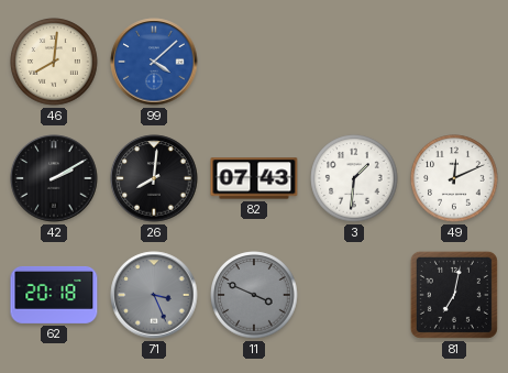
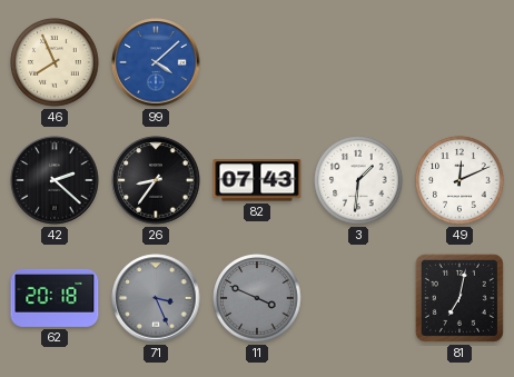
46: 8:01 -> 7:56 (55, 62)
42: 2:10 -> 2:22 (55, 180)
26: 8:01 -> 8:36 (156, 180)
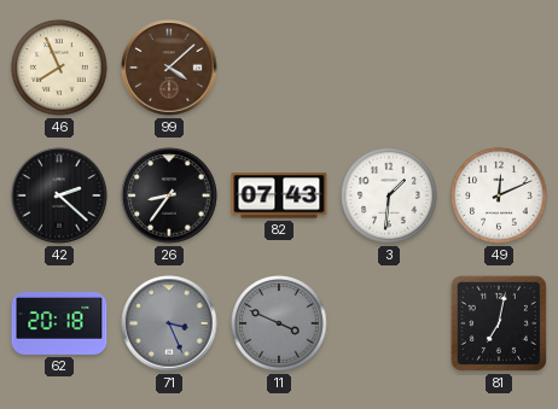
99 dial: blue -> brown (169, 68)
